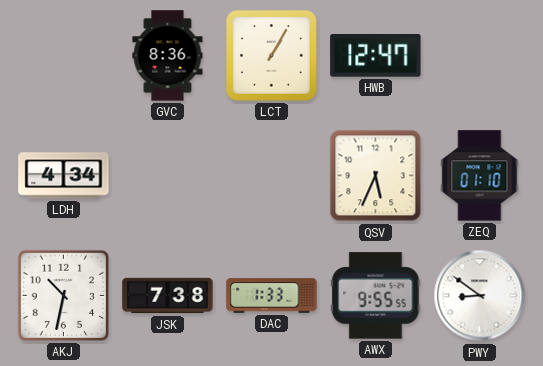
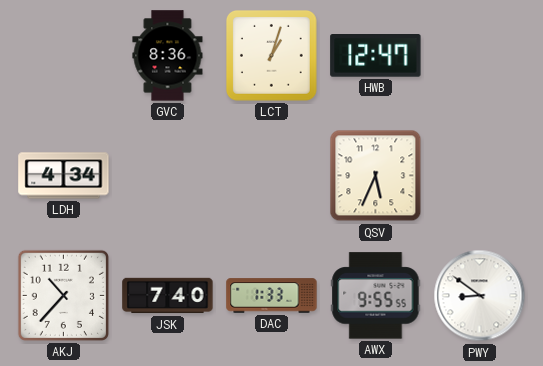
LCT: 1:05 -> 1:03 (272, 56)
ZEQ: 01:10 -> none (480, 176)
AKJ: 10:32 -> 10:37 (63, 295)
JSK: 7:38 -> 7:40 (168, 296)
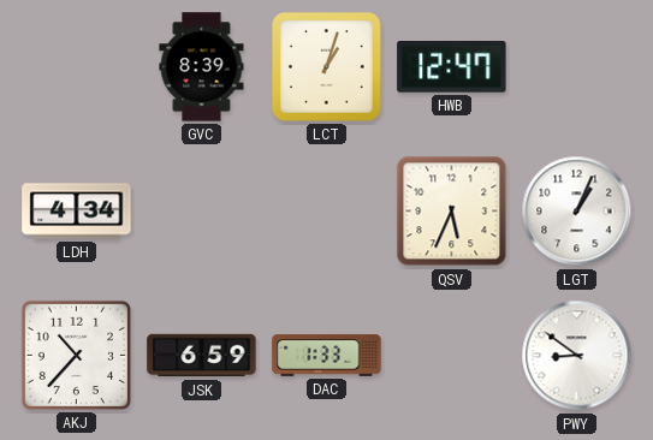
GVC: 8:36 -> 8:39 (202, 67)
LGT: none -> 1:04 (577, 212)
JSK: 7:40 -> 6:59 (202, 356)
AWX: 9:55 -> none (376, 296)
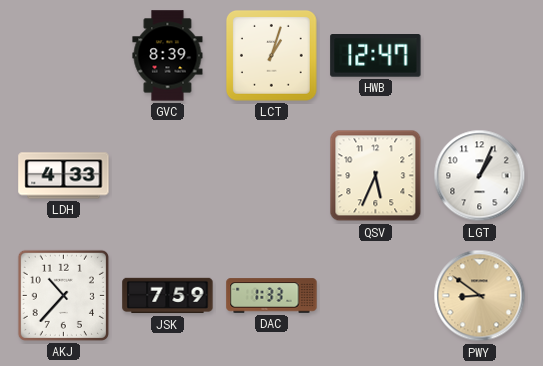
LDH: 4:34 -> 4:33 (64, 176)
JSK: 6:59 -> 7:59 (168, 296)
PWY dial: white -> champagne (480, 296)
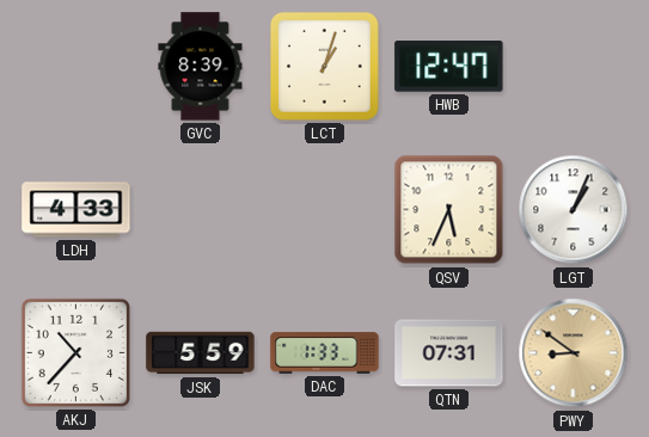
JSK: 7:59 -> 5:59 (201, 353)
QTN: none -> 07:31 (449, 353)
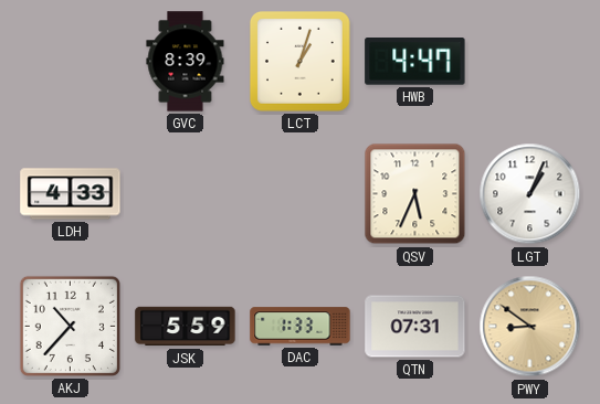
HWB: 12:47 -> 4:47 (415, 62)
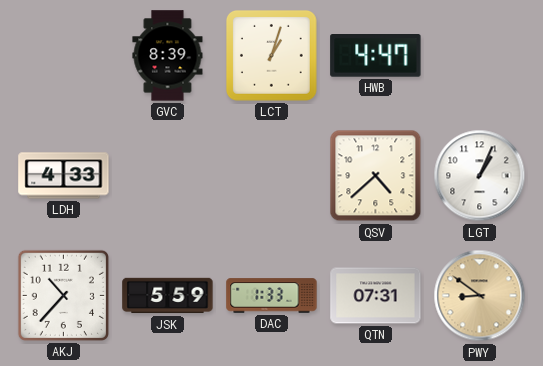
QSV: 5:34 -> 4:38 (376, 176)
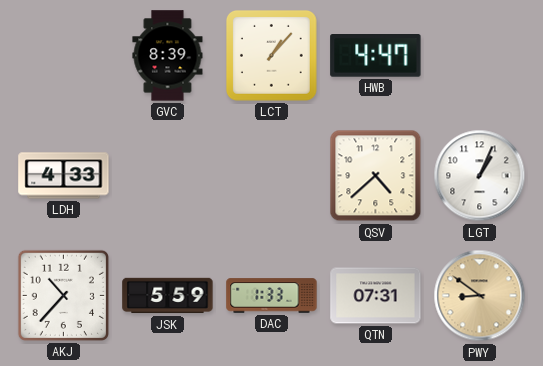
LCT: 1:03 -> 1:07 (272, 56)
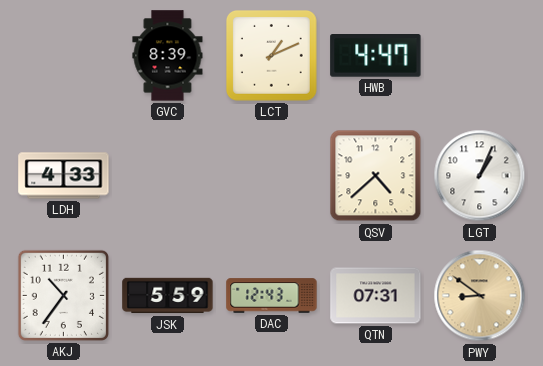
LCT: 1:07 -> 1:11 (272, 56)
AKJ: 10:37 -> 10:36 (63, 295)
DAC: 1:33 -> 12:43 (272, 296)
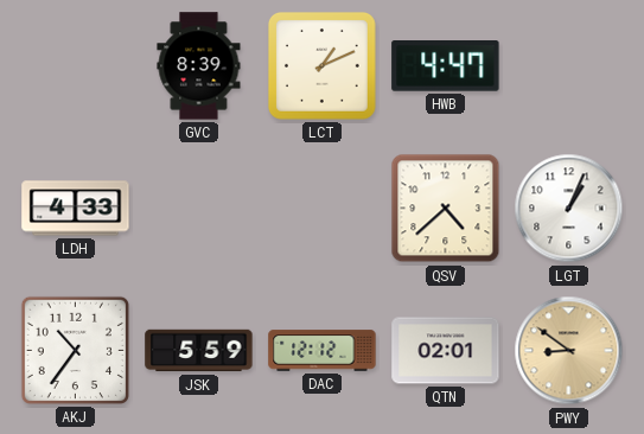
DAC: 12:43 -> 12:12 (323, 351)
QTN: 07:31 -> 02:01 (446, 351)
